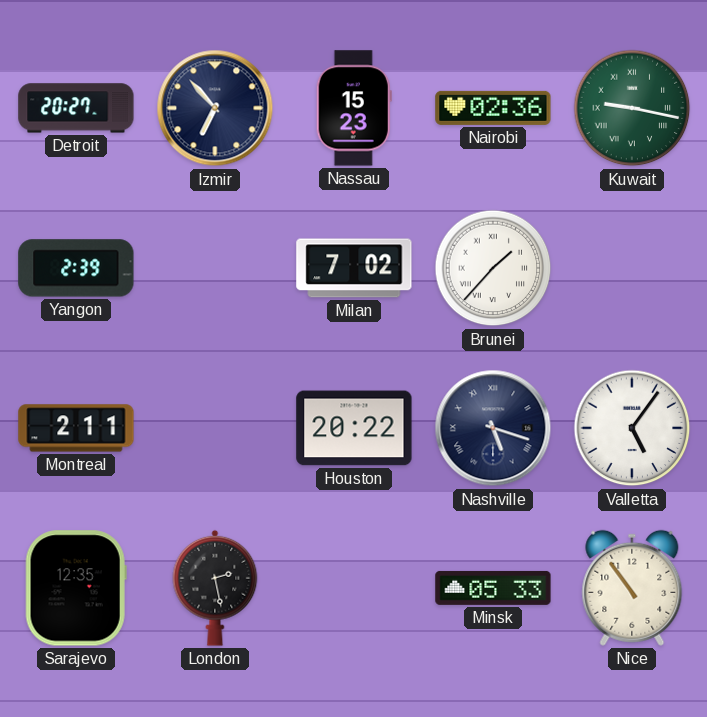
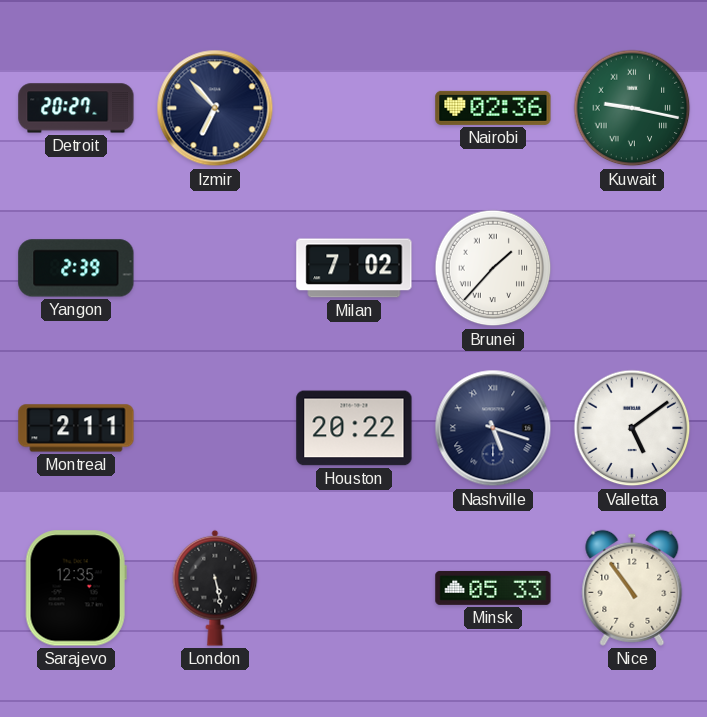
Nassau: 15:23 -> none (354, 108)
Valletta: 5:06 -> 5:09 (632, 428)
London: 2:28 -> 5:28 (215, 588)
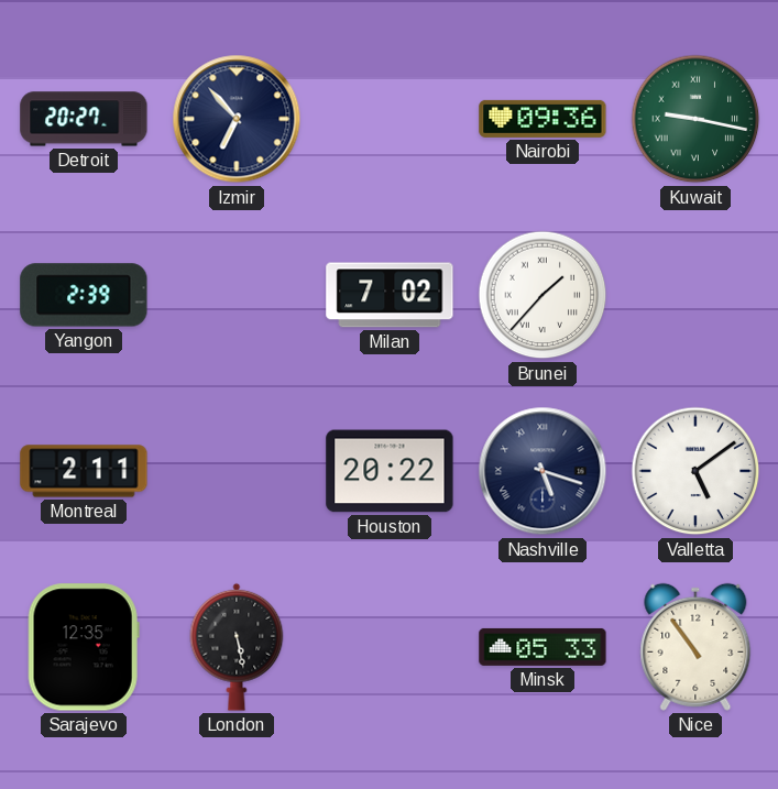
Nairobi: 02:36 -> 09:36 (543, 119)
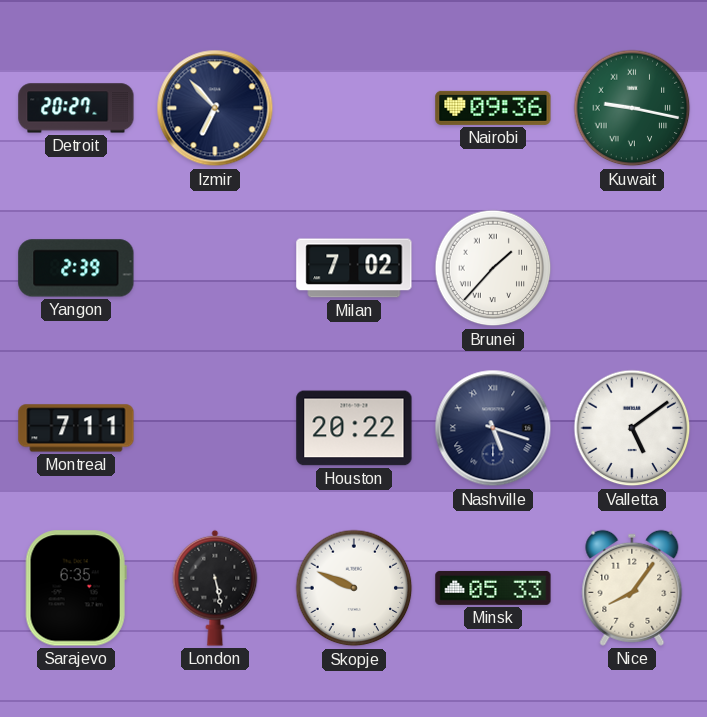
Montreal: 2:11 -> 7:11 (76, 428)
Sarajevo: 12:35 -> 6:35 (76, 588)
Skopje: none -> 9:49 (354, 588)
Nice: 10:54 -> 8:06 (632, 588)
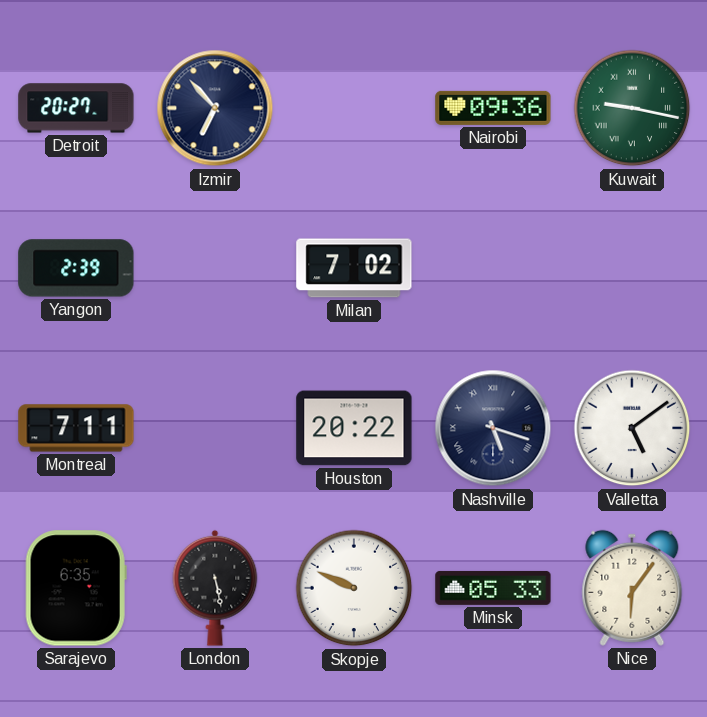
Brunei: 1:37 -> none (493, 268)
Nice: 8:06 -> 6:06 (632, 588)
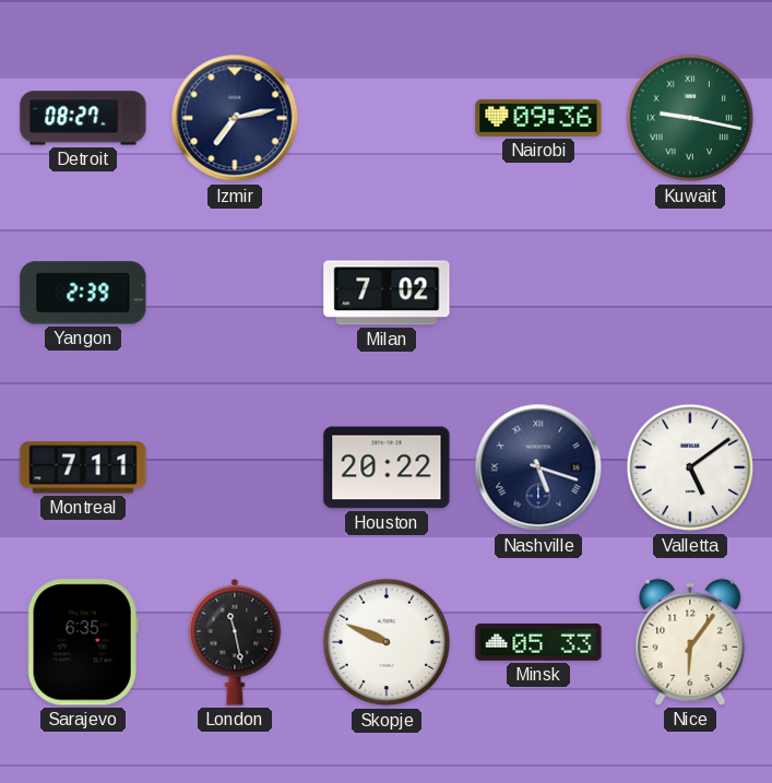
Detroit: 20:27 -> 08:27 (83, 118)
Izmir: 6:53 -> 7:13 (235, 118)
London: 5:28 -> 11:28 (235, 642)
